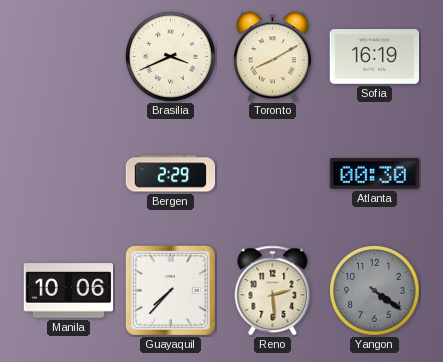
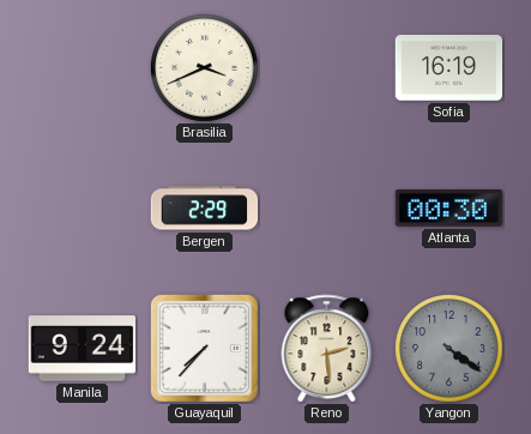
Toronto: 8:10 -> none (272, 57)
Manila: 10:06 -> 9:24 (83, 349)
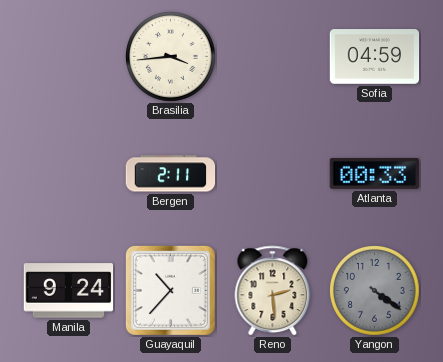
Brasilia: 3:41 -> 3:44 (171, 57)
Sofia: 16:19 -> 04:59 (375, 57)
Bergen: 2:29 -> 2:11 (171, 174)
Atlanta: 00:30 -> 00:33 (375, 173)
Guayaquil: 7:37 -> 10:37 (170, 290)
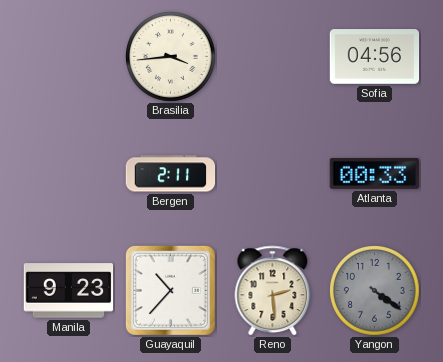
Sofia: 04:59 -> 04:56 (375, 57)
Manila: 9:24 -> 9:23 (69, 291)
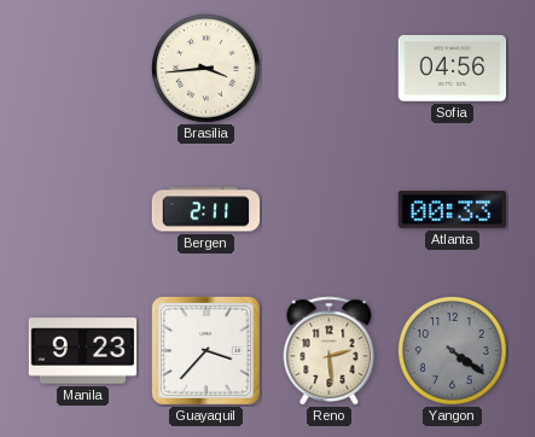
Guayaquil: 10:37 -> 3:37 (205, 350)
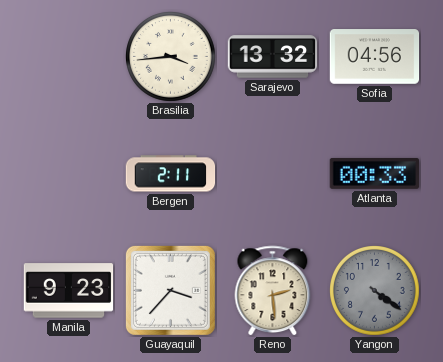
Sarajevo: none -> 13:32 (273, 57)
